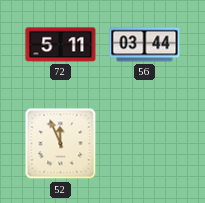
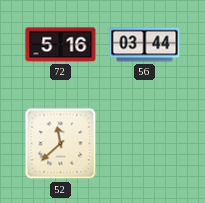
72: 5:11 -> 5:16 (61, 45)
52: 11:56 -> 11:38 (61, 144)
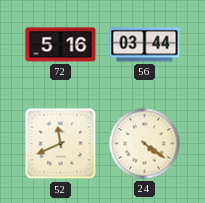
52: 11:38 -> 11:41 (61, 144)
24: none -> 4:21 (145, 144)
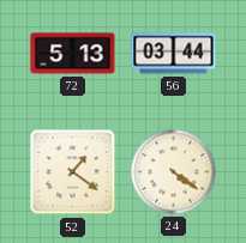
72: 5:16 -> 5:13 (73, 54)
52: 11:41 -> 1:21 (73, 172)
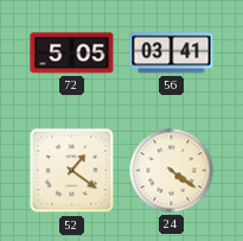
72: 5:13 -> 5:05 (72, 53)
56: 03:44 -> 03:41 (172, 53)
